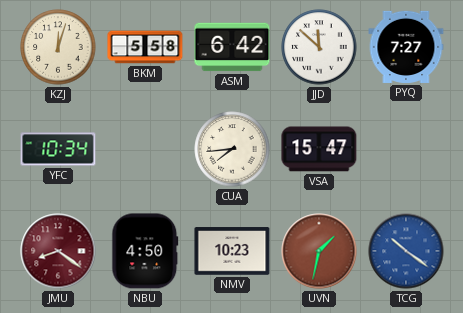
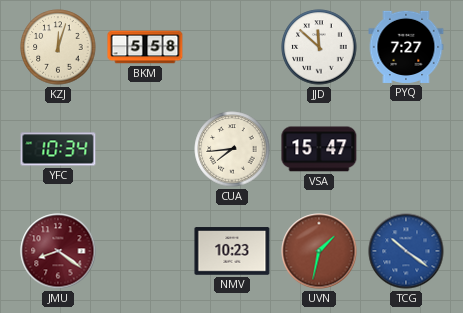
ASM: 6:42 -> none (232, 47)
NBU: 4:50 -> none (145, 251)
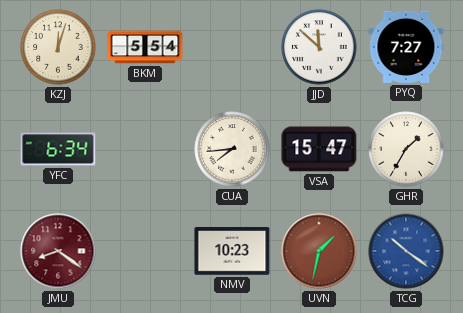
BKM: 5:58 -> 5:54 (145, 47)
YFC: 10:34 -> 6:34 (58, 149)
GHR: none -> 1:35 (406, 149)
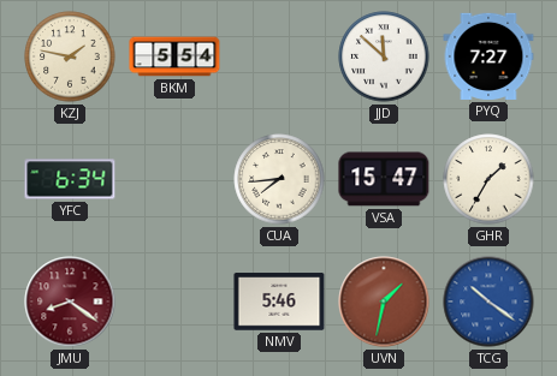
KZJ: 12:03 -> 1:47 (70, 56)
NMV: 10:23 -> 5:46 (279, 302)
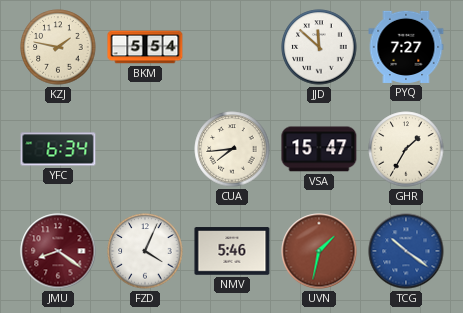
FZD: none -> 4:04 (145, 251)
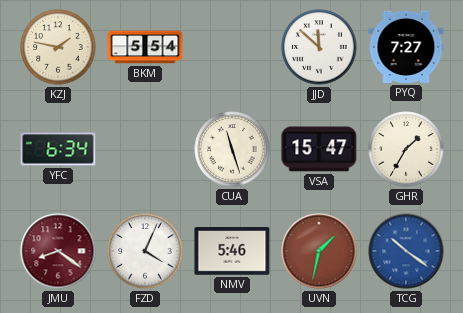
CUA: 7:44 -> 11:27 (232, 149)
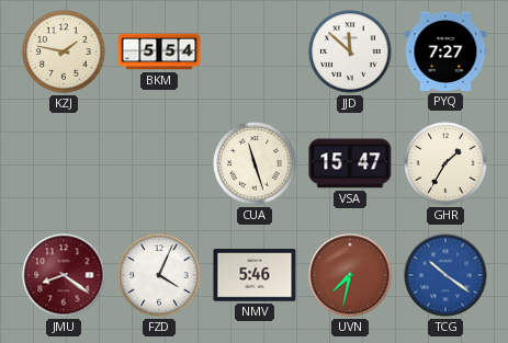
YFC: 6:34 -> none (58, 149)
UVN: 1:32 -> 7:32 (350, 275)
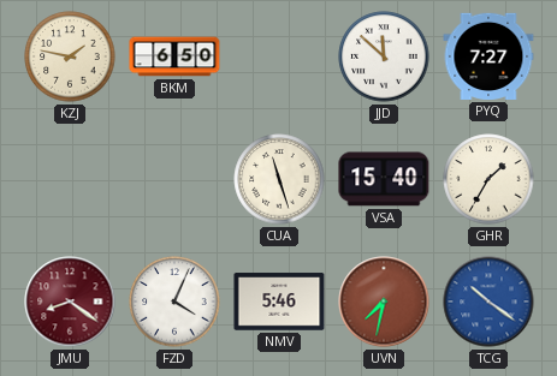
BKM: 5:54 -> 6:50 (174, 56)
VSA: 15:47 -> 15:40 (384, 179)
